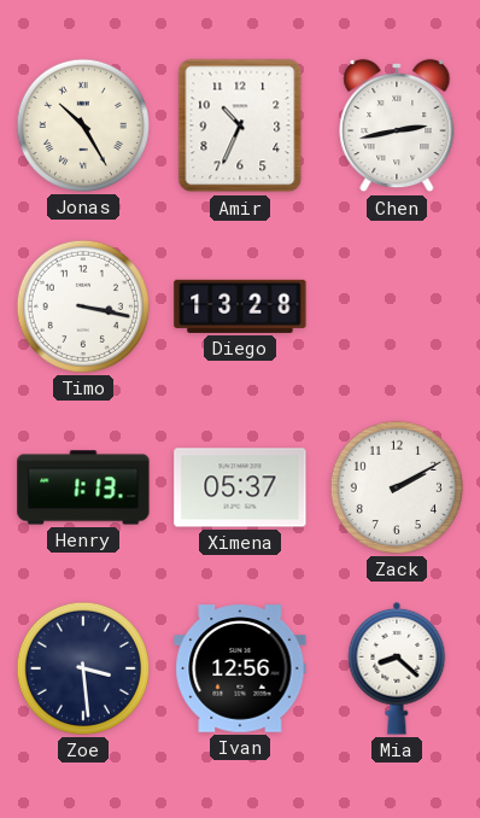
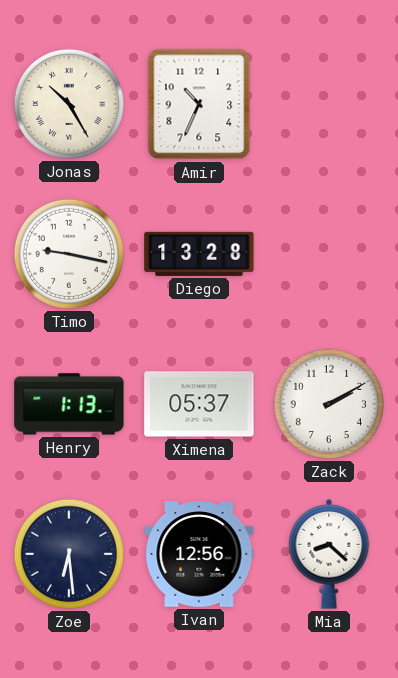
Chen: 2:43 -> none (397, 125)
Timo: 3:17 -> 9:17 (69, 254)
Zoe: 3:29 -> 6:29 (69, 554)
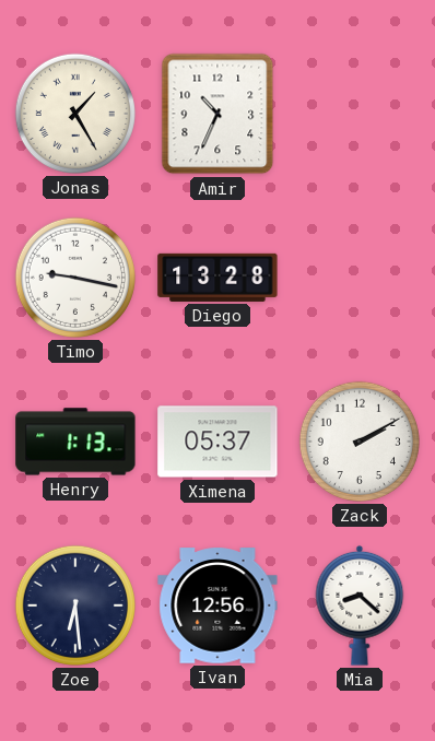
Jonas: 10:25 -> 1:25 (75, 114)
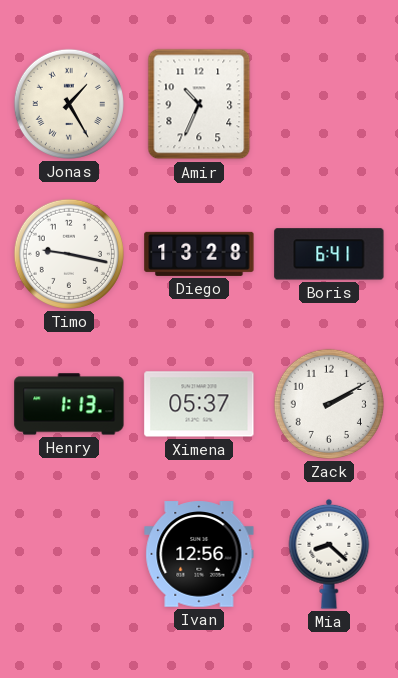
Boris: none -> 6:41 (329, 254)
Zoe: 6:29 -> none (75, 605)
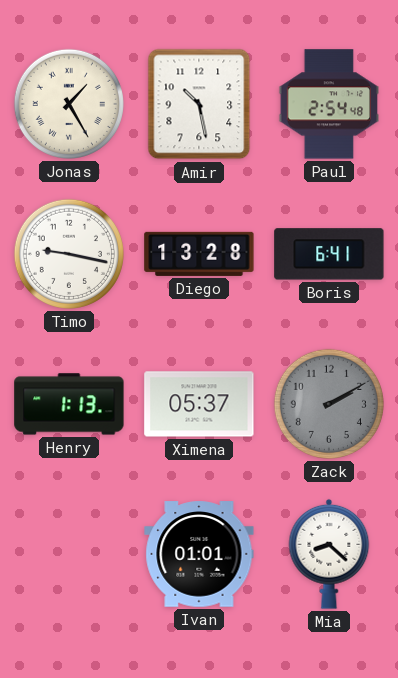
Amir: 10:34 -> 10:28 (199, 104)
Paul: none -> 2:54 (329, 104)
Zack dial: white -> grey (329, 404)
Ivan: 12:56 -> 01:01 (199, 554)
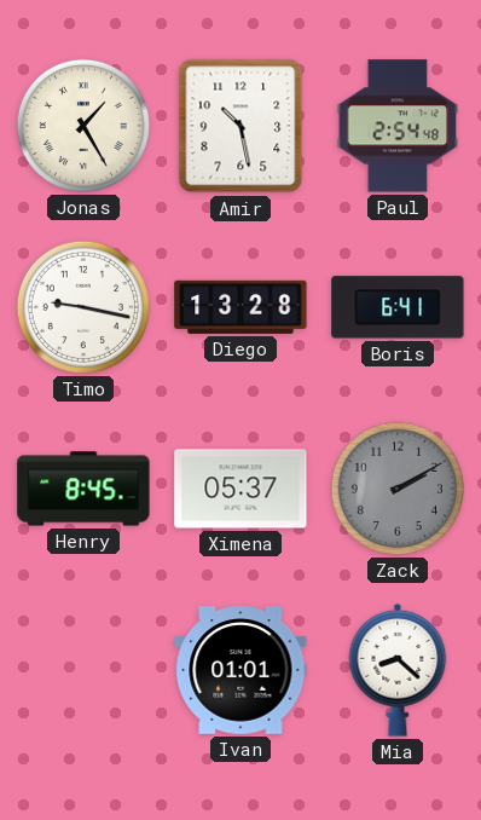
Henry: 1:13 -> 8:45 (83, 489)
